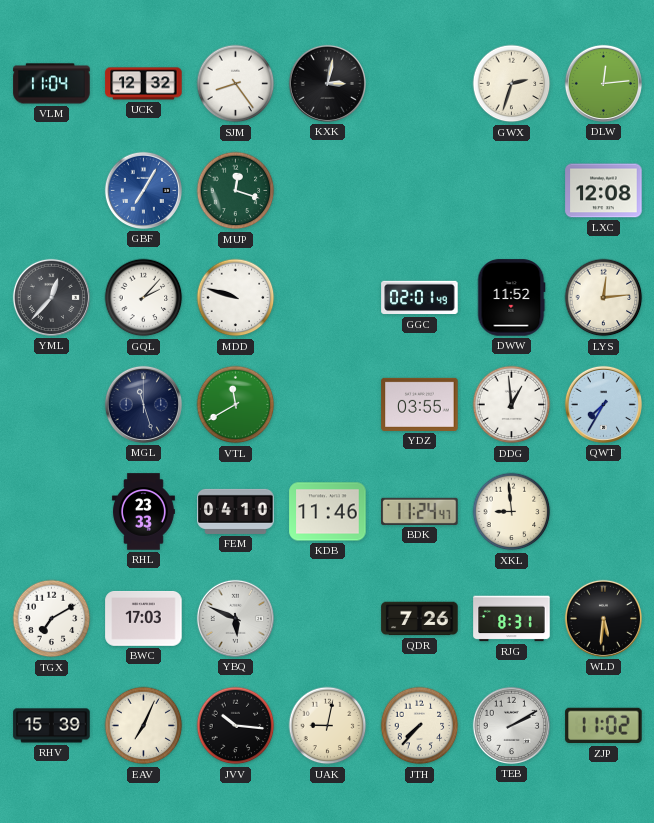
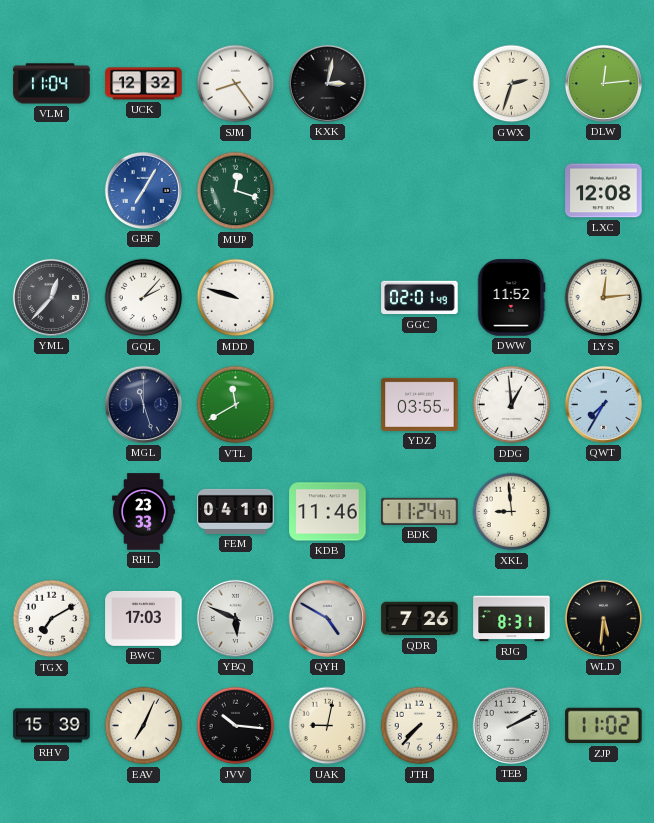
QYH: none -> 4:50 (327, 618)
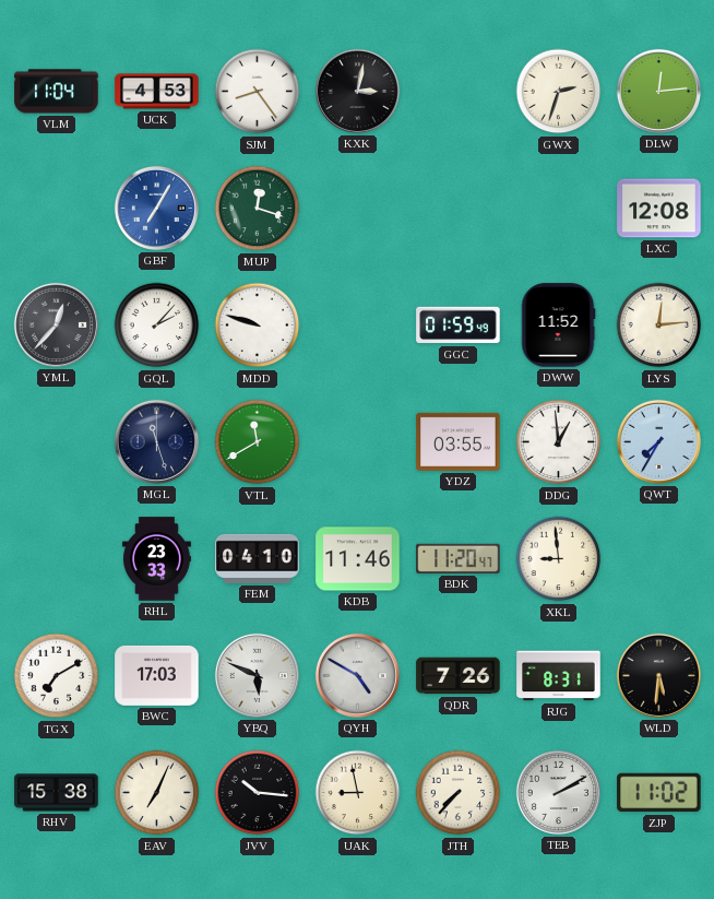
UCK: 12:32 -> 4:53 (157, 92)
GGC: 02:01 -> 01:59 (459, 326)
BDK: 11:24 -> 11:20 (459, 558)
RHV: 15:39 -> 15:38 (57, 793)
UAK: 9:02 -> 8:58 (358, 793)
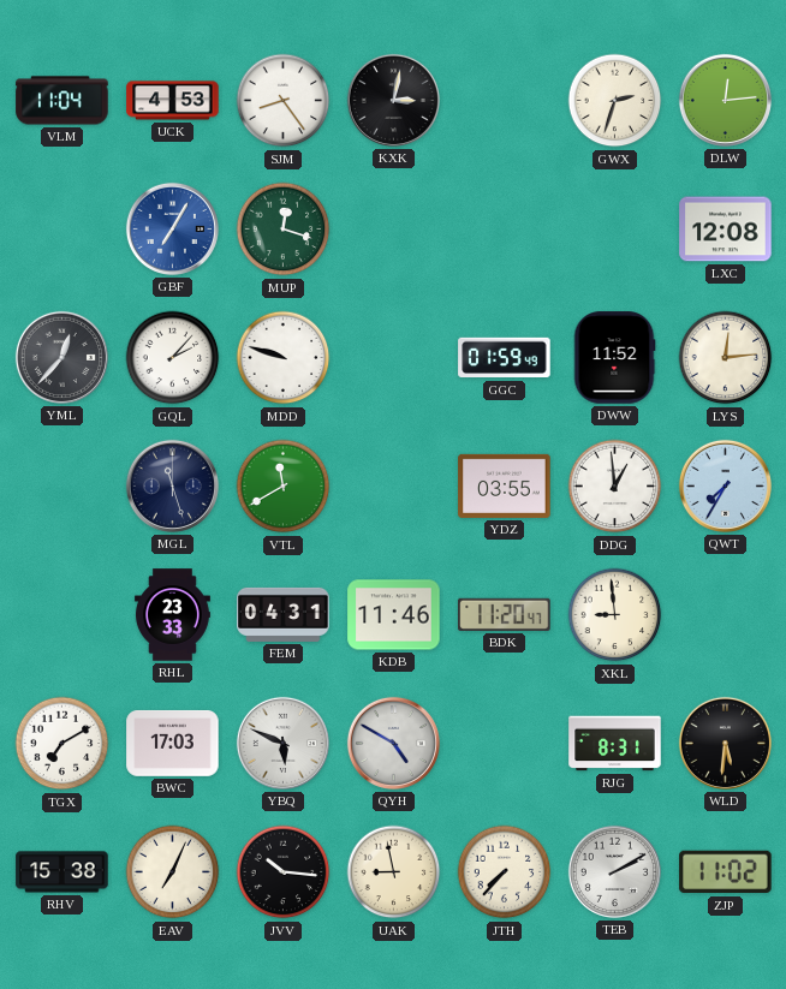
FEM: 04:10 -> 04:31 (284, 614)
QDR: 7:26 -> none (459, 676)
